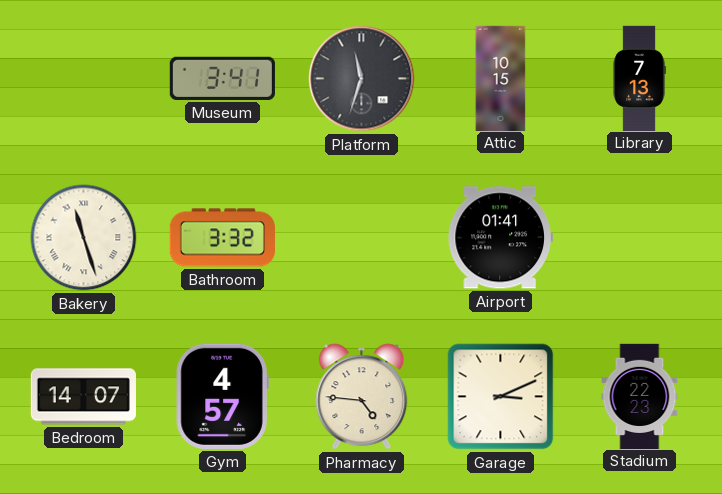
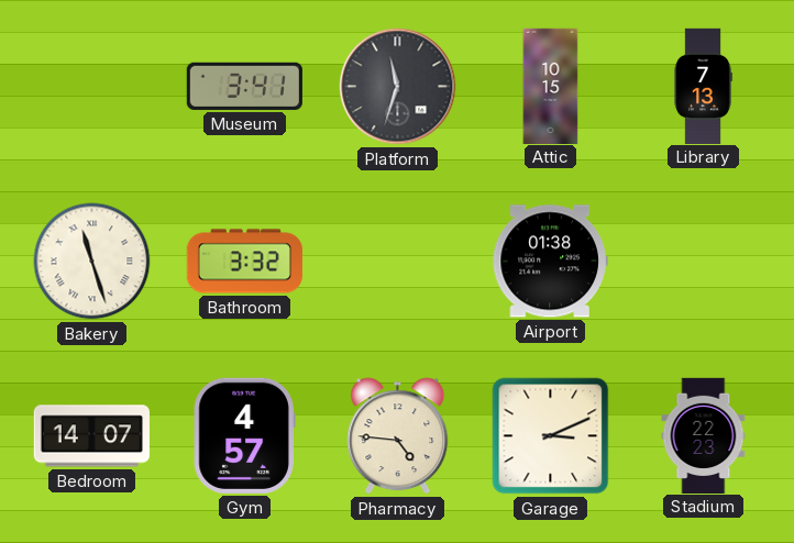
Airport: 01:41 -> 01:38 (550, 262)
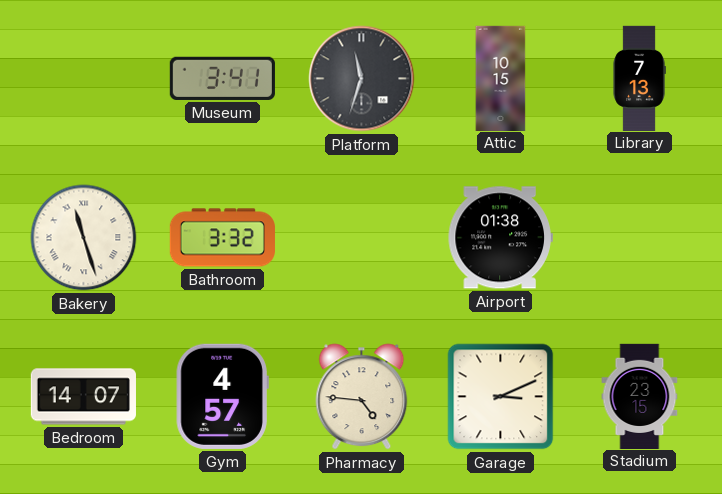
Stadium: 22:23 -> 23:15 (640, 396)
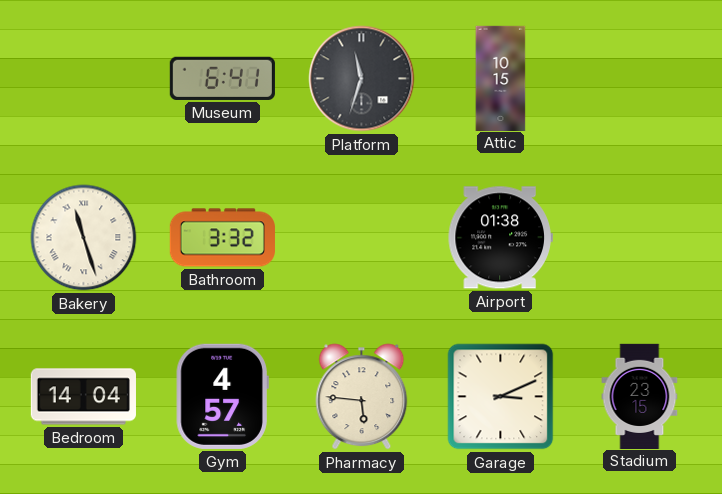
Museum: 3:41 -> 6:41 (222, 78)
Library: 7:13 -> none (639, 78)
Bedroom: 14:07 -> 14:04 (83, 397)
Pharmacy: 4:46 -> 5:46 (362, 397)
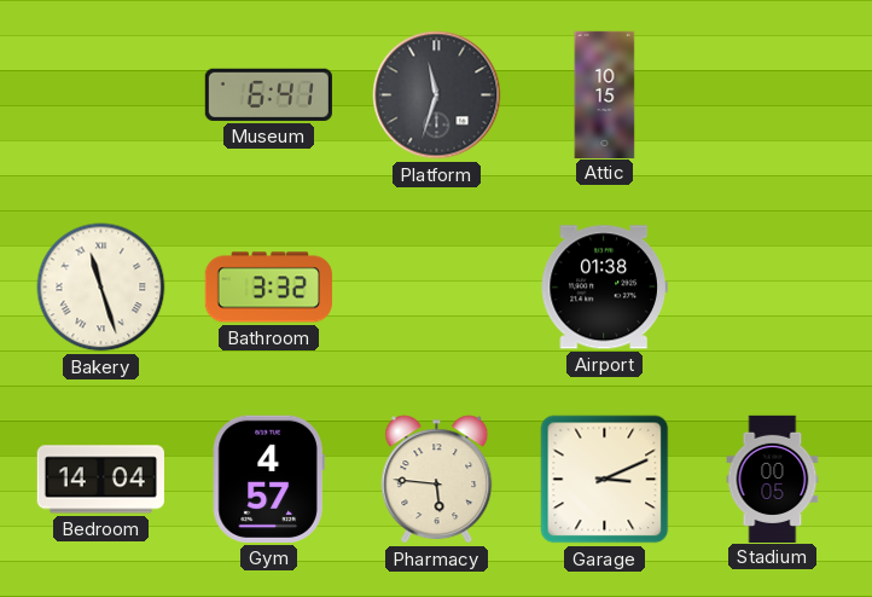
Stadium: 23:15 -> 00:05 (773, 479)
